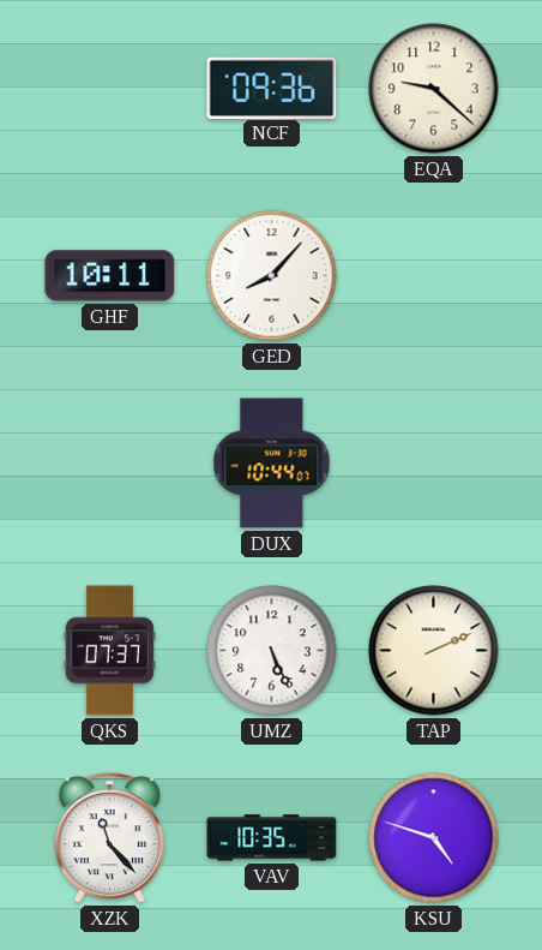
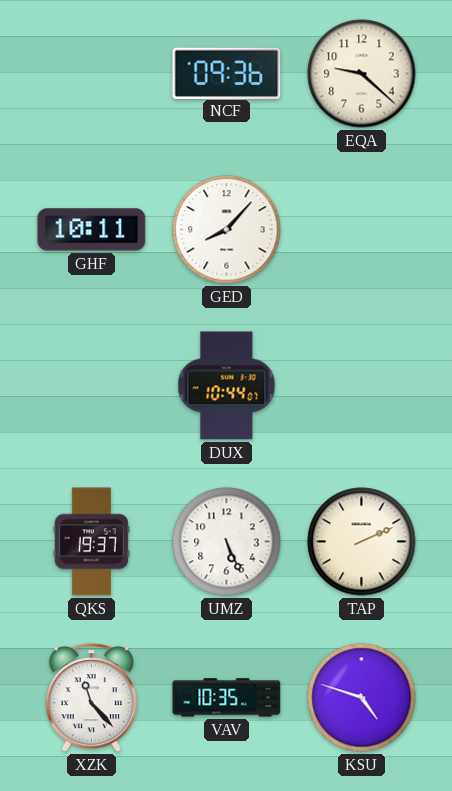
QKS: 07:37 -> 19:37 (91, 542)
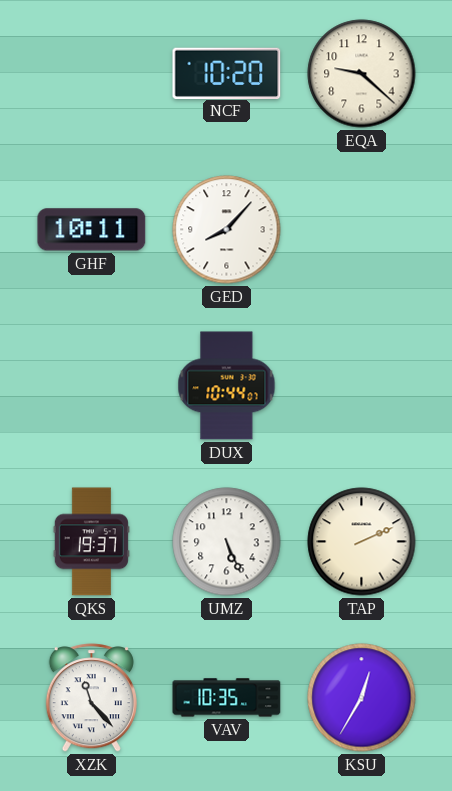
NCF: 09:36 -> 10:20 (227, 73)
KSU: 4:48 -> 12:35 (362, 698)
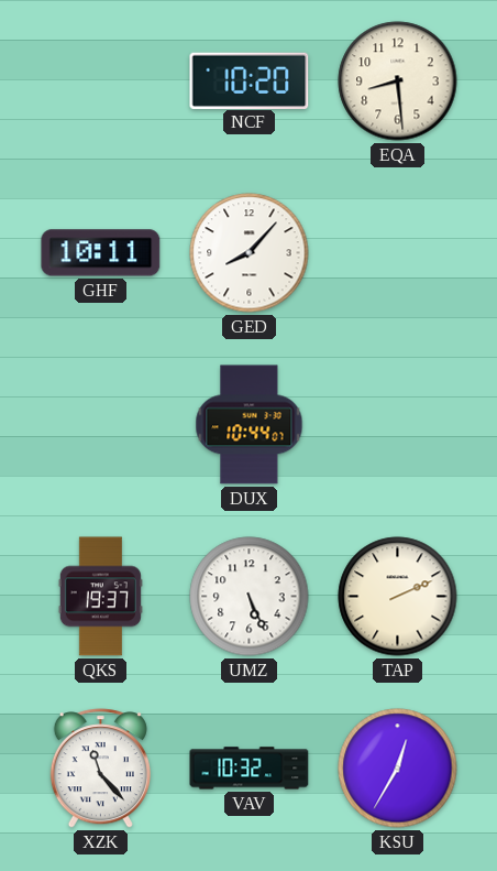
EQA: 9:22 -> 8:29 (398, 81)
VAV: 10:35 -> 10:32 (250, 769)
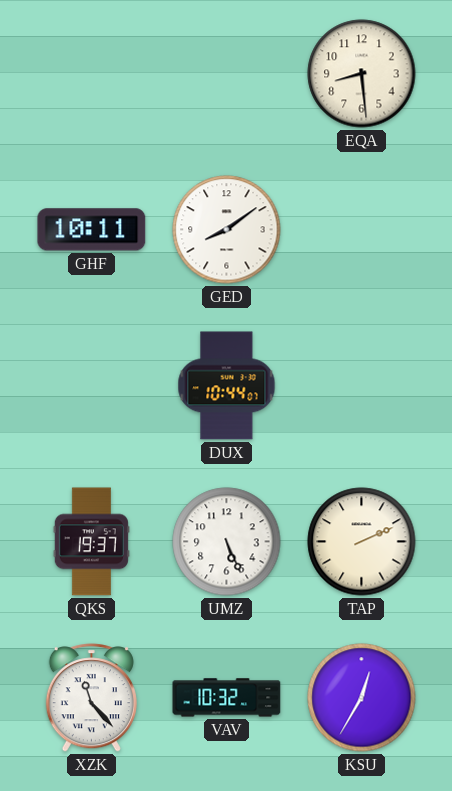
NCF: 10:20 -> none (250, 80)
GED: 8:07 -> 8:09 (227, 230)
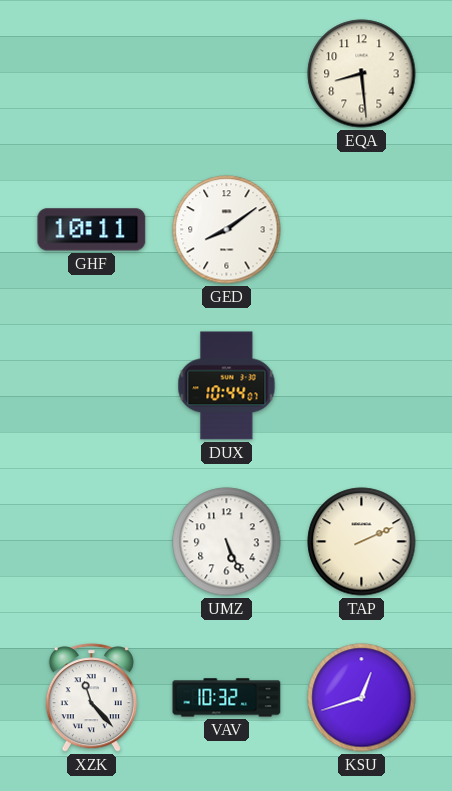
QKS: 19:37 -> none (91, 542)
KSU: 12:35 -> 12:42 (362, 698)
